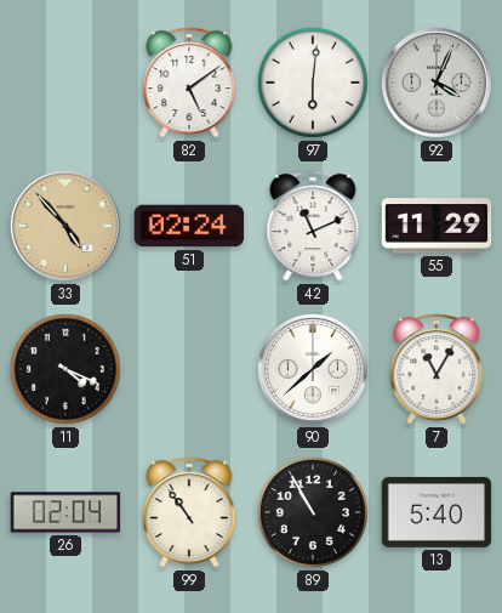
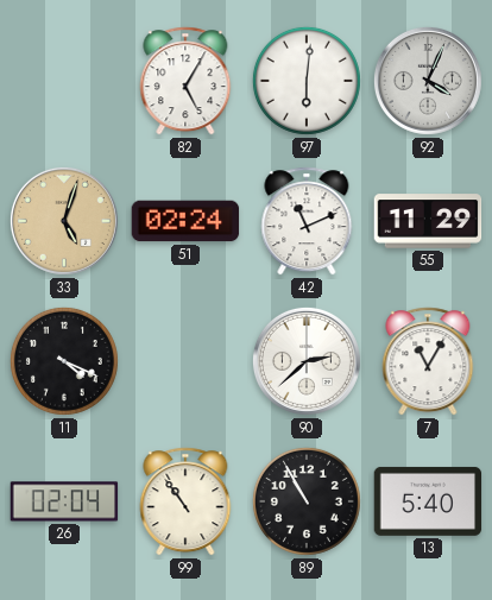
82: 5:09 -> 5:05 (185, 81)
33: 4:53 -> 5:03 (64, 221)
90: 1:38 -> 2:38 (307, 361)
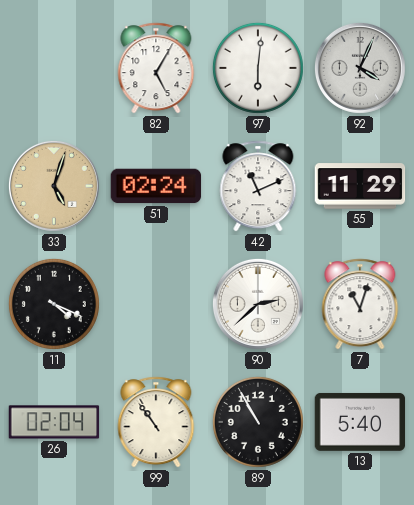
7: 11:05 -> 11:03 (360, 304)
